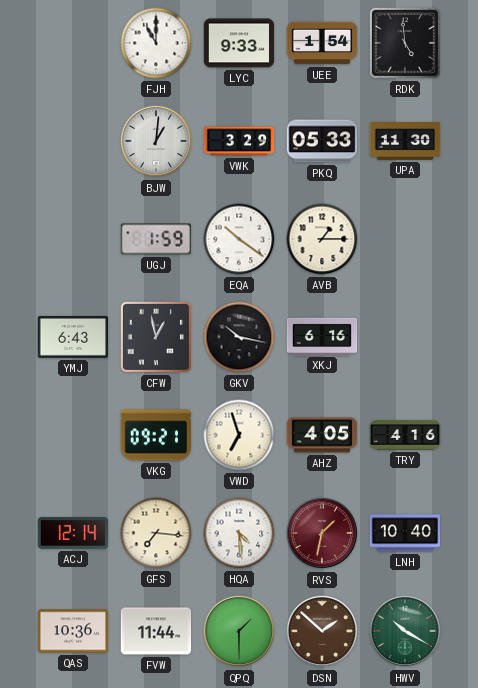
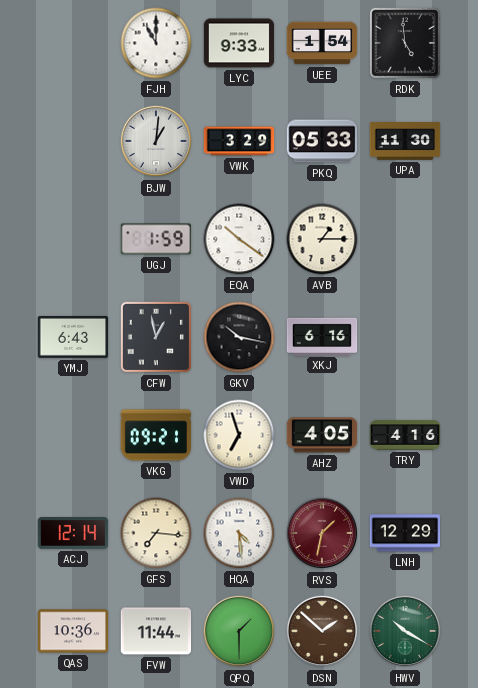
LNH: 10:40 -> 12:29 (405, 533)
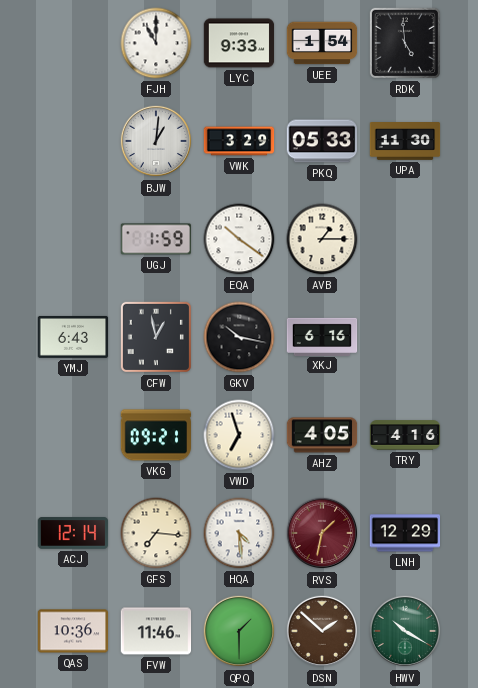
FVW: 11:44 -> 11:46 (156, 631)
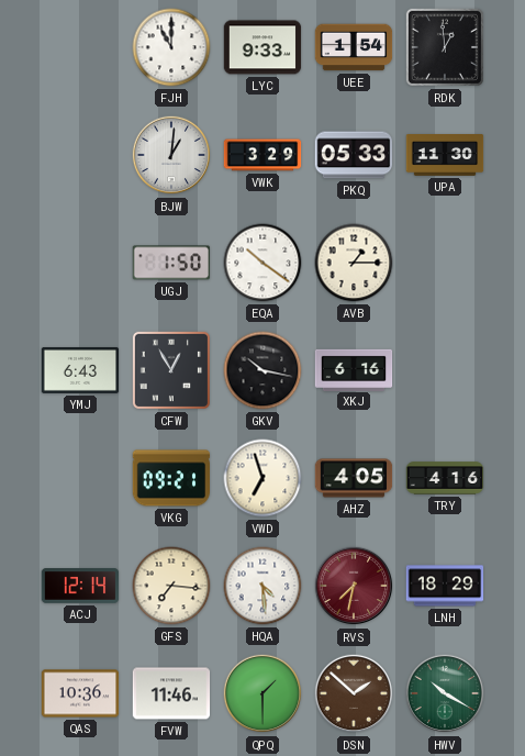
RDK: 4:59 -> 12:59 (445, 47)
UGJ: 1:59 -> 1:50 (171, 263)
CFW: 12:58 -> 12:55 (171, 370)
RVS: 1:32 -> 7:32 (354, 586)
LNH: 12:29 -> 18:29 (445, 586)
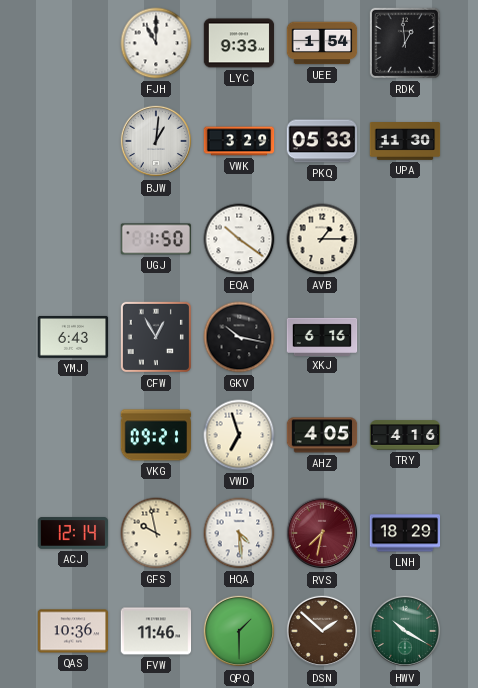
GFS: 7:16 -> 9:58 (156, 533)
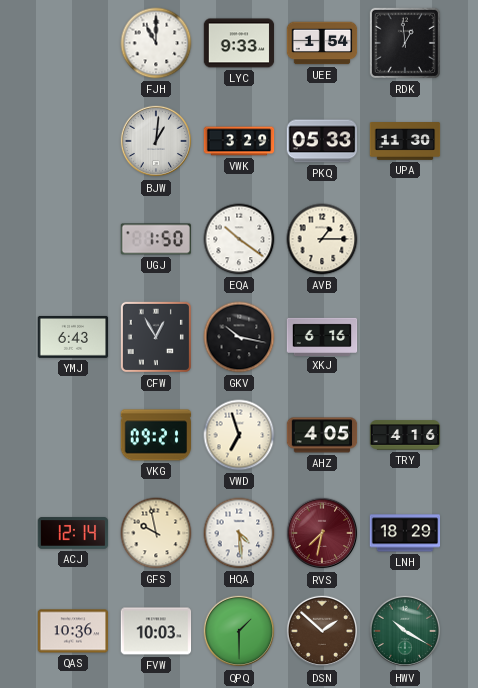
FVW: 11:46 -> 10:03 (156, 631)
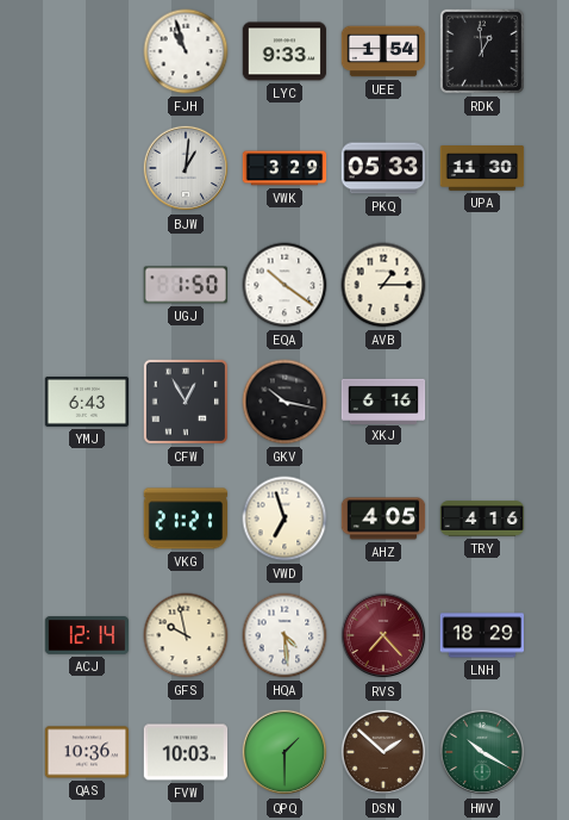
FJH: 11:00 -> 10:57 (186, 51)
VKG: 09:21 -> 21:21 (186, 518)
RVS: 7:32 -> 7:23 (383, 635)
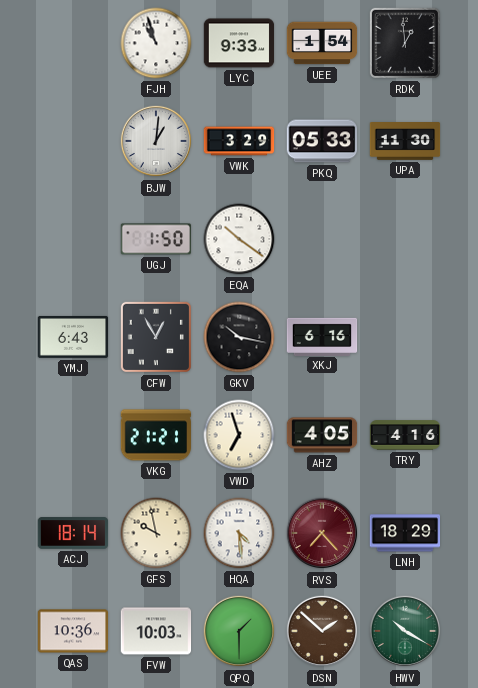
AVB: 1:15 -> none (383, 285)
ACJ: 12:14 -> 18:14 (73, 533)
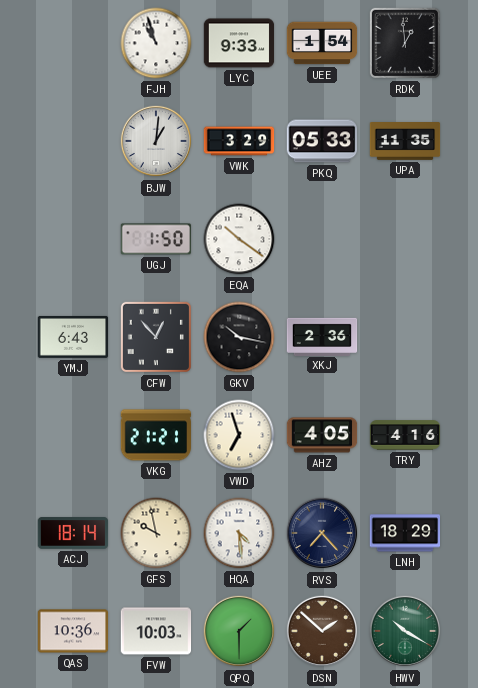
UPA: 11:30 -> 11:35 (405, 142)
CFW: 12:55 -> 12:53 (156, 337)
XKJ: 6:16 -> 2:36 (322, 336)
RVS dial: burgundy -> navy (322, 533)
